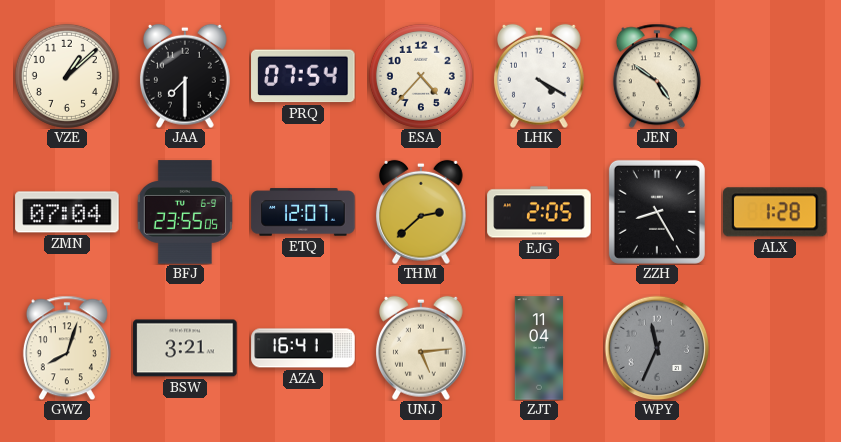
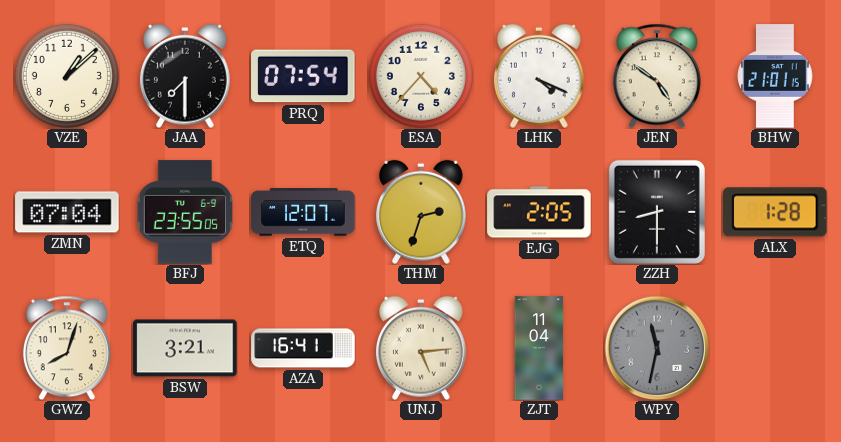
LHK: 4:20 -> 4:19 (539, 76)
BHW: none -> 21:01 (775, 76)
THM: 2:38 -> 2:33 (421, 212)
ZZH: 8:25 -> 8:30 (657, 212)
WPY: 11:34 -> 11:32 (657, 348)
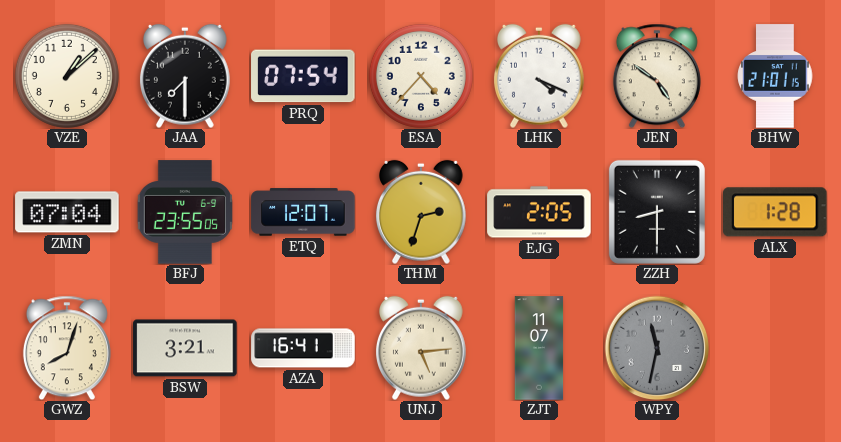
ZJT: 11:04 -> 11:07 (539, 348)
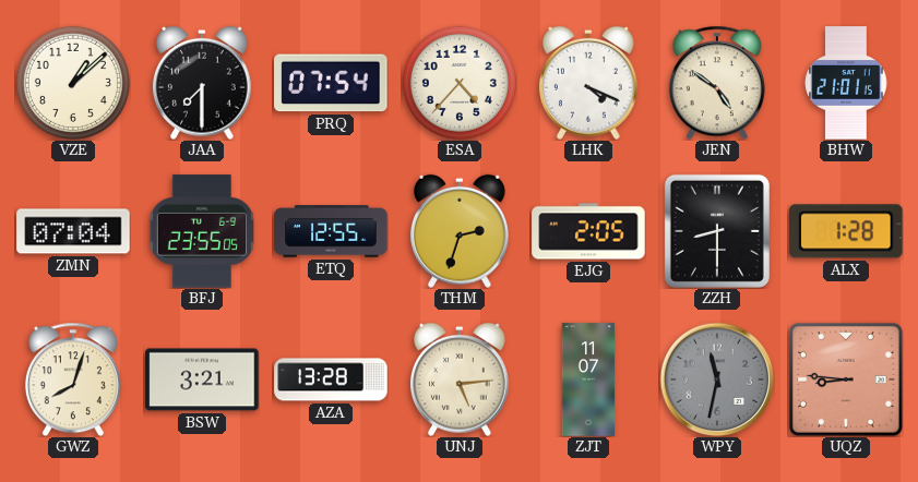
ETQ: 12:07 -> 12:55 (331, 231)
AZA: 16:41 -> 13:28 (331, 379)
UQZ: none -> 8:46 (846, 379)
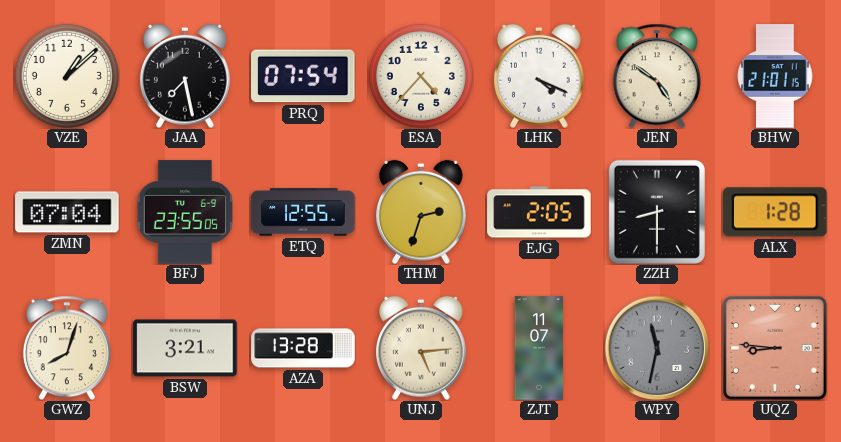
JAA: 7:30 -> 7:28 (185, 76)
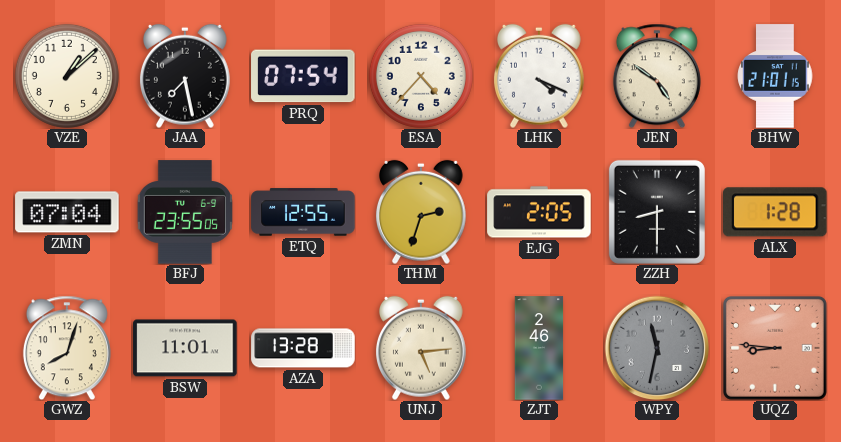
BSW: 3:21 -> 11:01 (185, 348)
ZJT: 11:07 -> 2:46 (539, 348)
